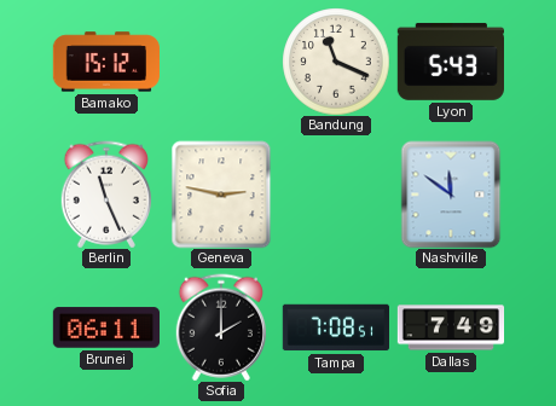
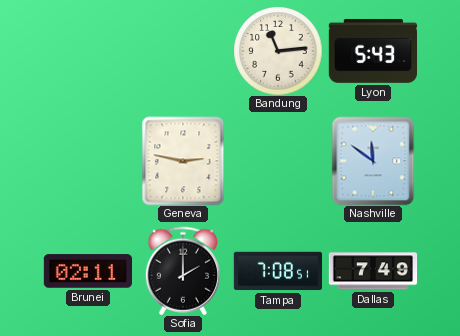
Bamako: 15:12 -> none (105, 62)
Bandung: 11:19 -> 11:14 (278, 51)
Berlin: 11:26 -> none (105, 195)
Brunei: 06:11 -> 02:11 (87, 271)
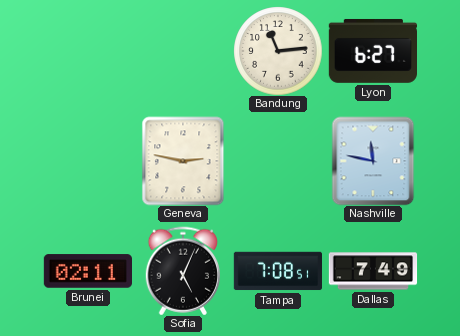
Lyon: 5:43 -> 6:27 (372, 51)
Nashville: 11:51 -> 11:47 (373, 161)
Sofia: 2:00 -> 5:04 (182, 271)
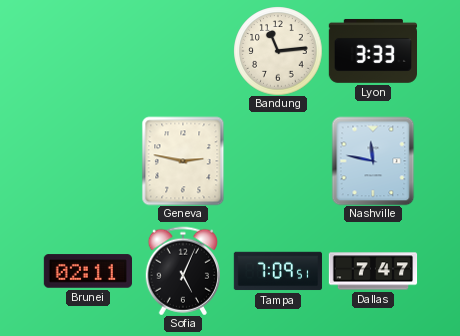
Lyon: 6:27 -> 3:33 (372, 51)
Tampa: 7:08 -> 7:09 (277, 271)
Dallas: 7:49 -> 7:47 (373, 271)
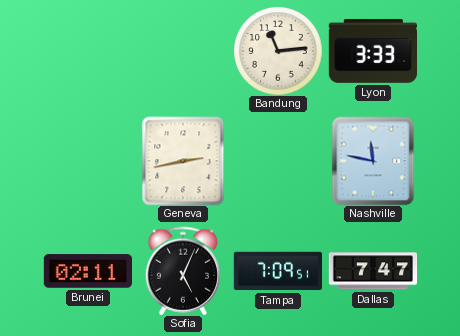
Geneva: 2:47 -> 2:43 (183, 161)
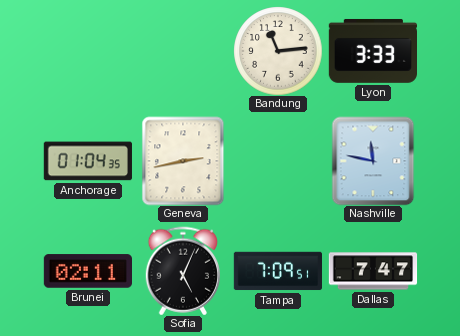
Anchorage: none -> 01:04 (88, 161)
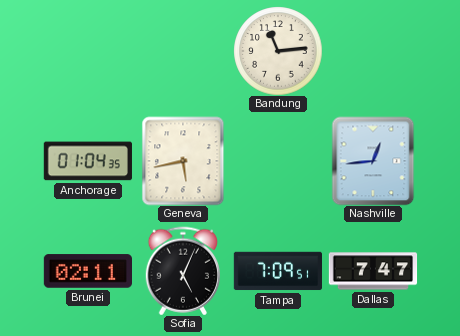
Lyon: 3:33 -> none (372, 51)
Geneva: 2:43 -> 5:43 (183, 161)
Nashville: 11:47 -> 12:44 (373, 161)
